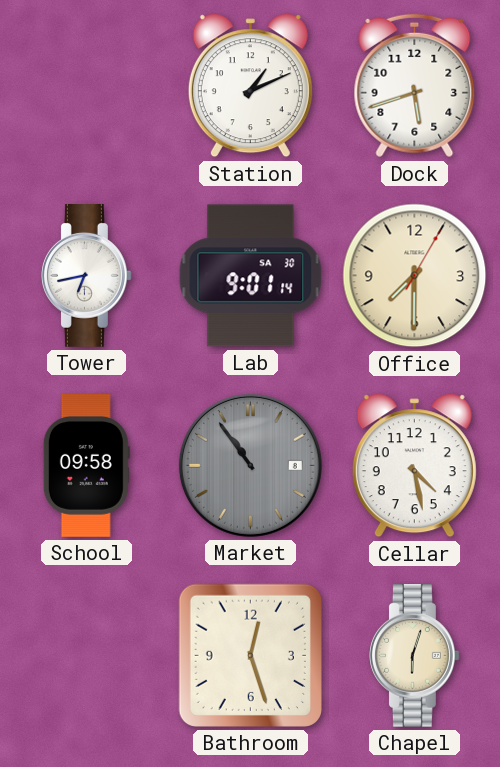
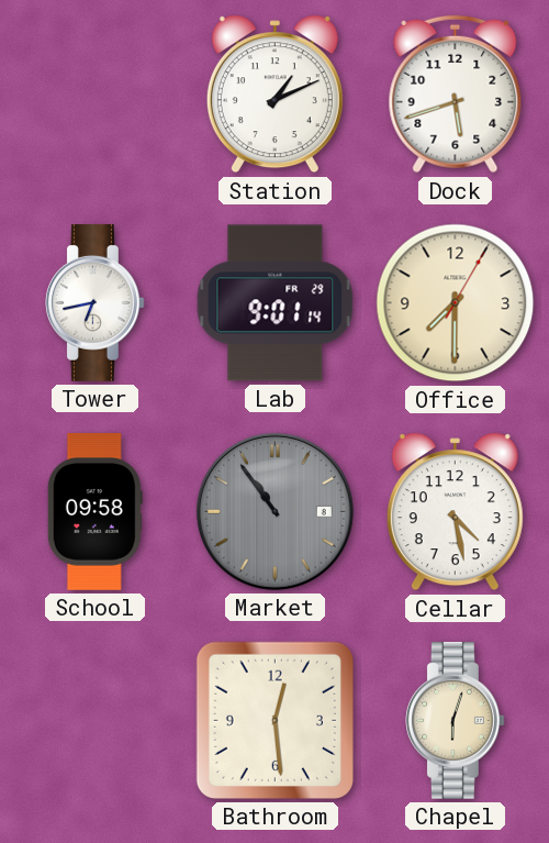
Lab date: SA 30 -> FR 29 (276, 303)
Bathroom: 12:27 -> 12:29 (274, 720)
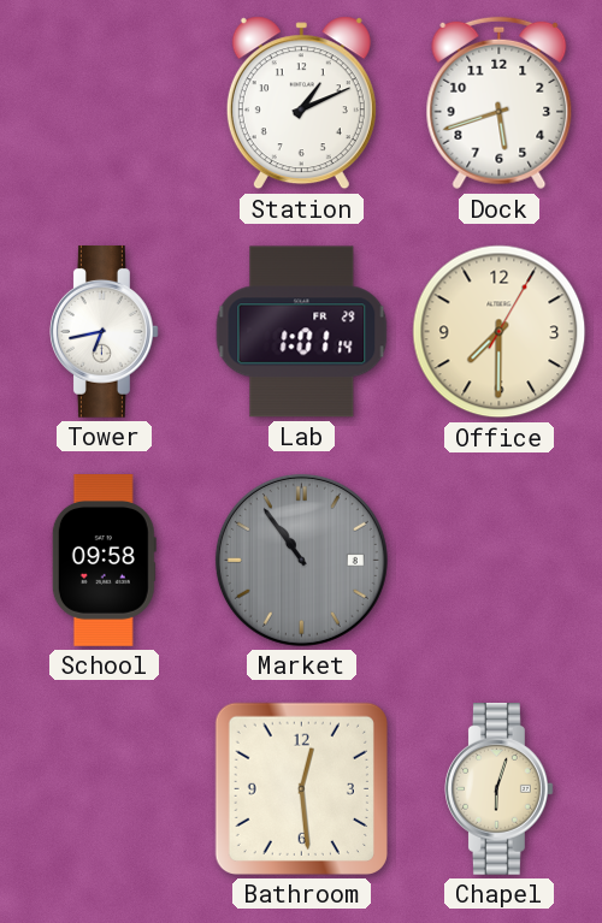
Lab: 9:01 -> 1:01 (302, 332)
Cellar: 4:28 -> none (455, 512)
